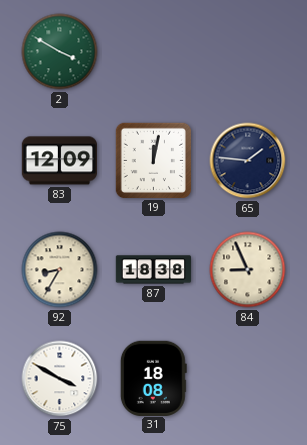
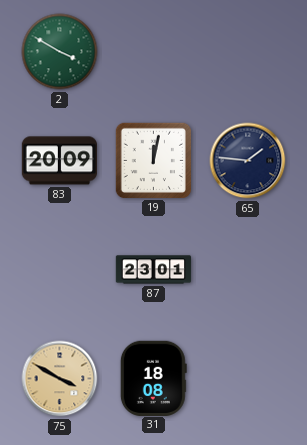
83: 12:09 -> 20:09 (60, 161)
92: 8:35 -> none (60, 270)
87: 18:38 -> 23:01 (154, 270)
84: 8:56 -> none (248, 270)
75 dial: white -> champagne (60, 379)
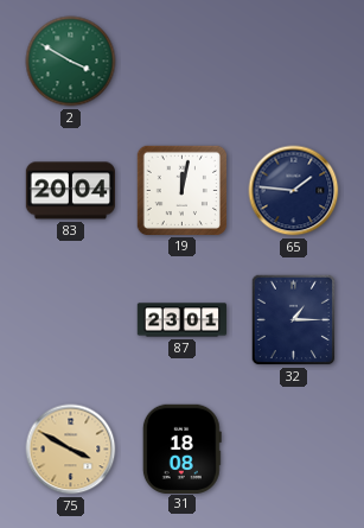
83: 20:09 -> 20:04 (71, 191)
32: none -> 1:15 (294, 320)
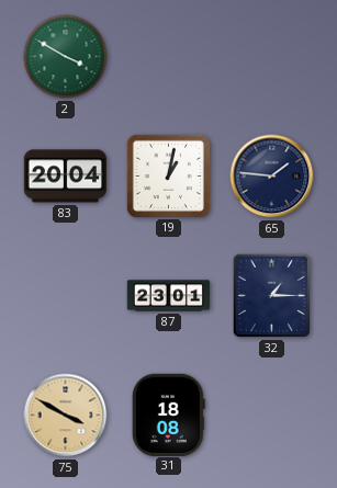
19: 12:02 -> 1:02 (168, 175)
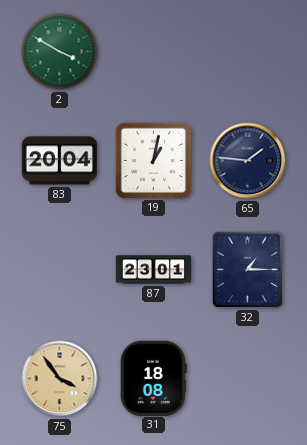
75: 3:50 -> 3:54 (60, 379)
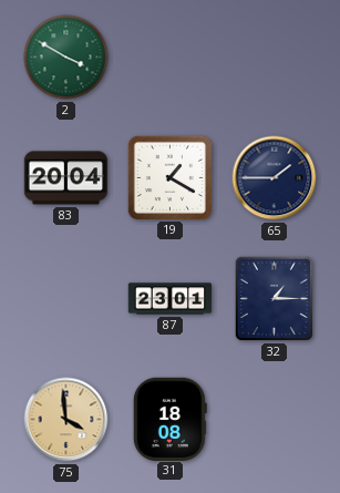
19: 1:02 -> 1:20 (169, 177)
65: 1:46 -> 1:45 (275, 178)
75: 3:54 -> 3:59 (66, 420)
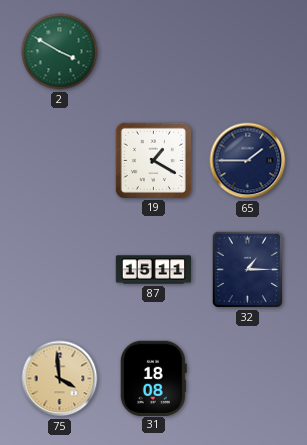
83: 20:04 -> none (66, 178)
87: 23:01 -> 15:11 (154, 270)
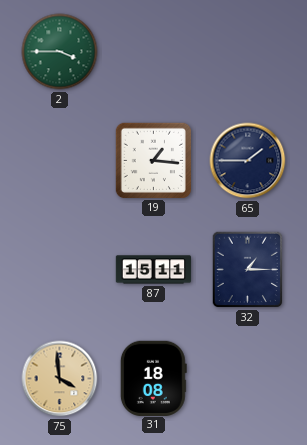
2: 3:50 -> 3:45 (60, 52)
19: 1:20 -> 1:16 (153, 160)
